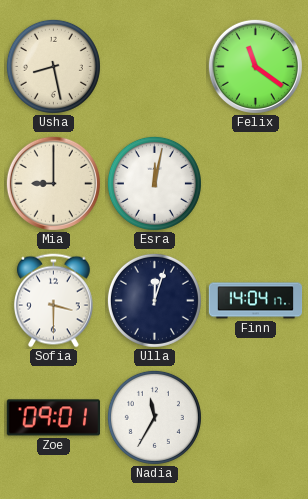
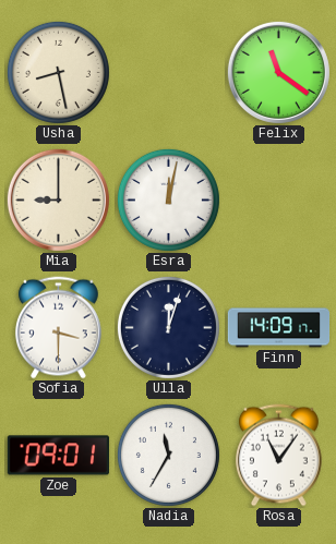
Finn: 14:04 -> 14:09 (279, 328)
Rosa: none -> 11:06 (278, 456)
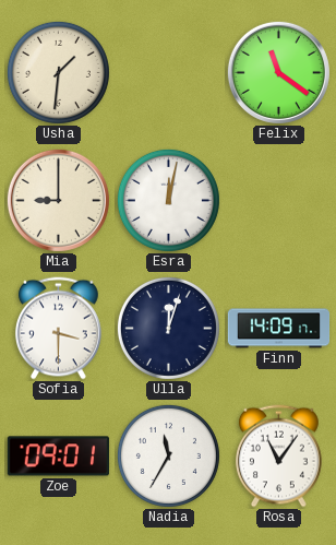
Usha: 8:28 -> 1:31 (58, 72)
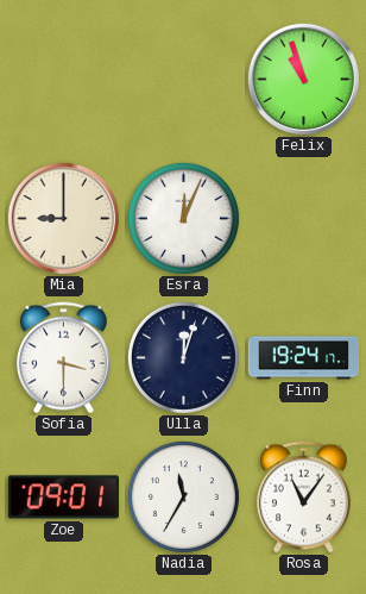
Usha: 1:31 -> none (58, 72)
Felix: 11:21 -> 10:57 (303, 79)
Esra: 12:02 -> 12:04 (183, 218)
Finn: 14:09 -> 19:24 (304, 358)
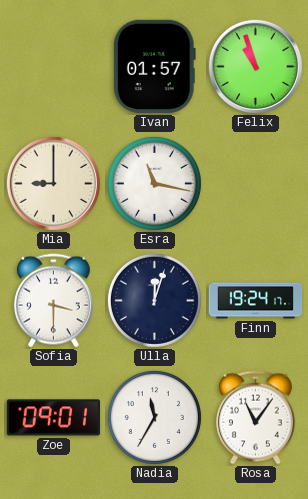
Ivan: none -> 01:57 (154, 66)
Esra: 12:04 -> 11:17 (154, 183)
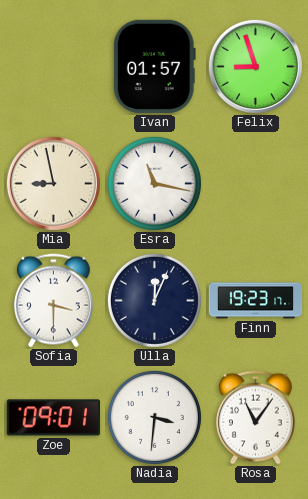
Felix: 10:57 -> 8:57 (255, 66)
Mia: 9:00 -> 8:58 (53, 183)
Ulla: 12:03 -> 12:04 (154, 300)
Finn: 19:24 -> 19:23 (256, 301)
Nadia: 11:35 -> 3:31 (154, 417)
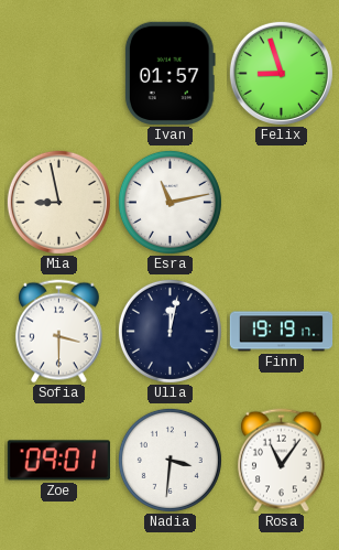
Esra: 11:17 -> 11:13 (169, 202)
Ulla: 12:04 -> 12:02 (169, 331)
Finn: 19:23 -> 19:19 (282, 332)
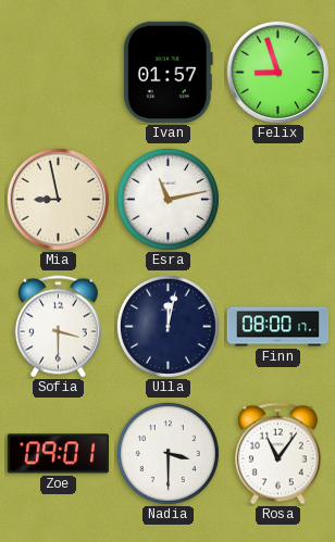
Finn: 19:19 -> 08:00 (278, 327)
Nadia: 3:31 -> 3:30 (167, 453)
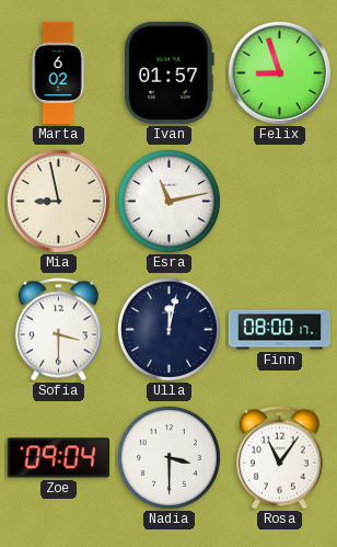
Marta: none -> 6:02 (58, 73)
Zoe: 09:01 -> 09:04 (58, 458)
